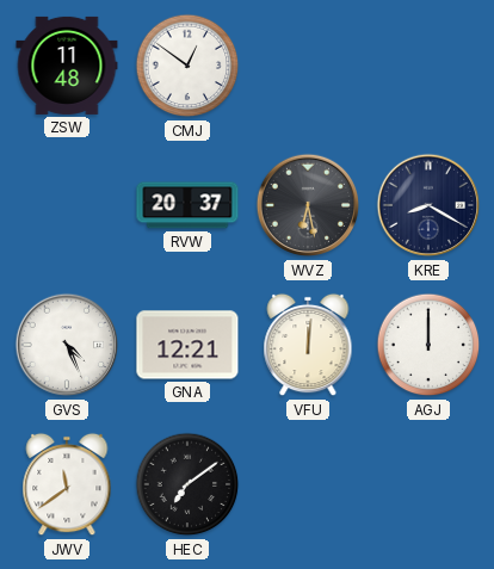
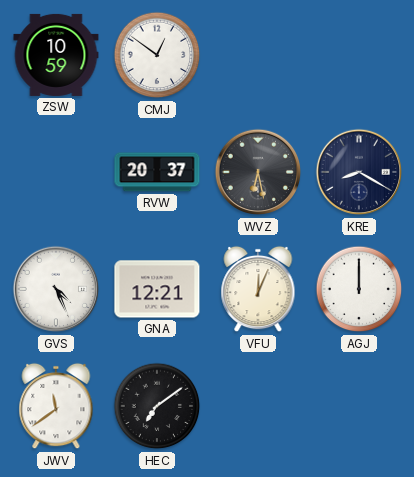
ZSW: 11:48 -> 10:59 (56, 55)
VFU: 12:01 -> 12:04 (258, 289)
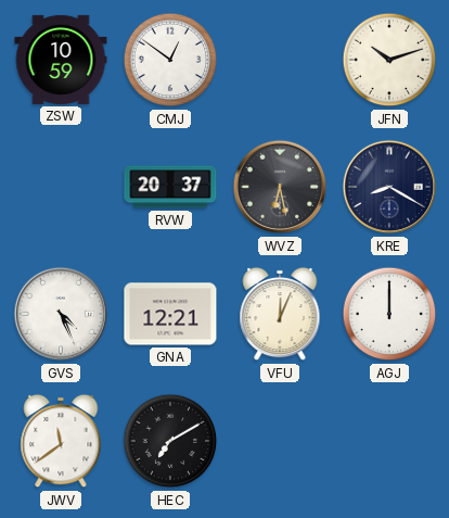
JFN: none -> 10:12 (389, 60)
HEC: 7:09 -> 7:10 (170, 441)
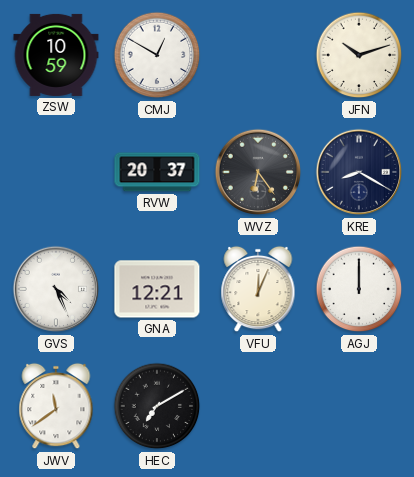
CMJ: 12:51 -> 12:50 (157, 55)
WVZ: 6:28 -> 6:24 (258, 172)
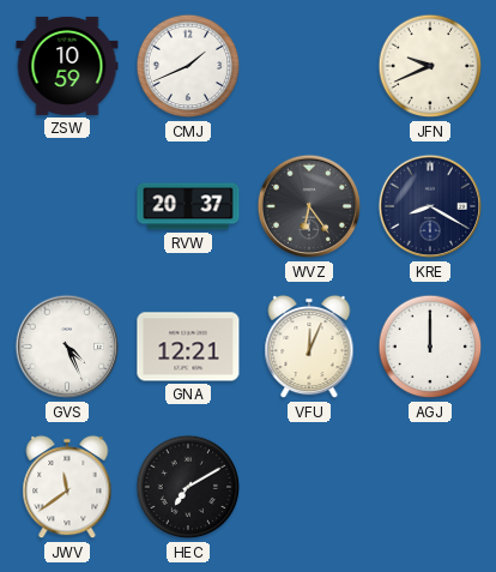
CMJ: 12:50 -> 1:41 (188, 66)
JFN: 10:12 -> 9:41 (430, 66)
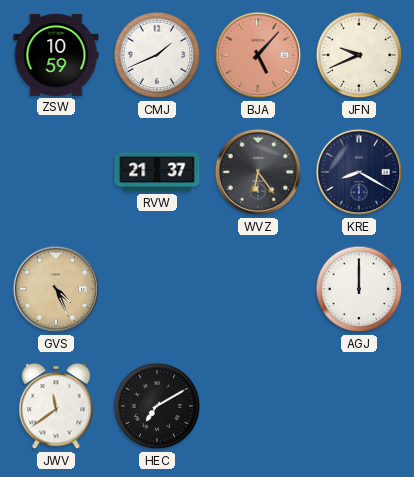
BJA: none -> 5:07 (258, 55)
RVW: 20:37 -> 21:37 (157, 172)
GVS dial: white -> champagne (56, 289)
GNA: 12:21 -> none (188, 347)
VFU: 12:04 -> none (309, 347)
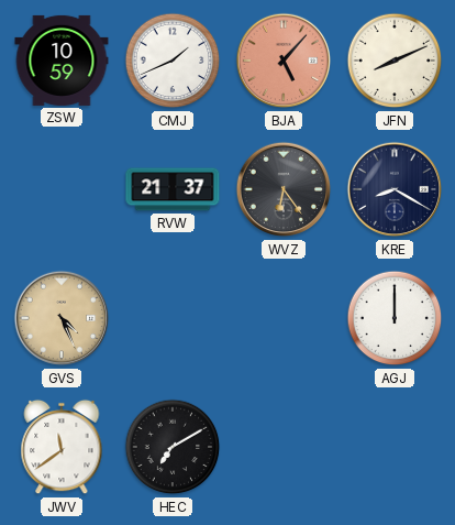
JFN: 9:41 -> 8:11 (395, 61)
